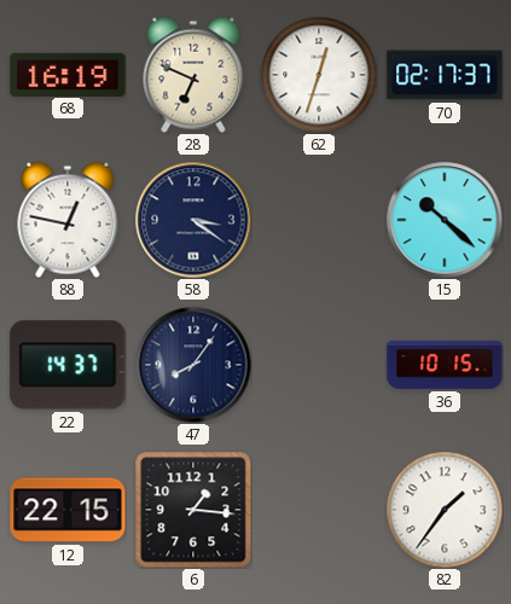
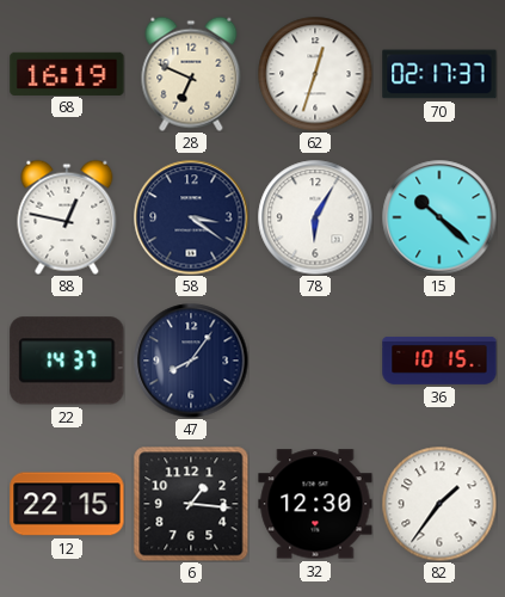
78: none -> 6:05 (315, 217)
32: none -> 12:30 (315, 504)
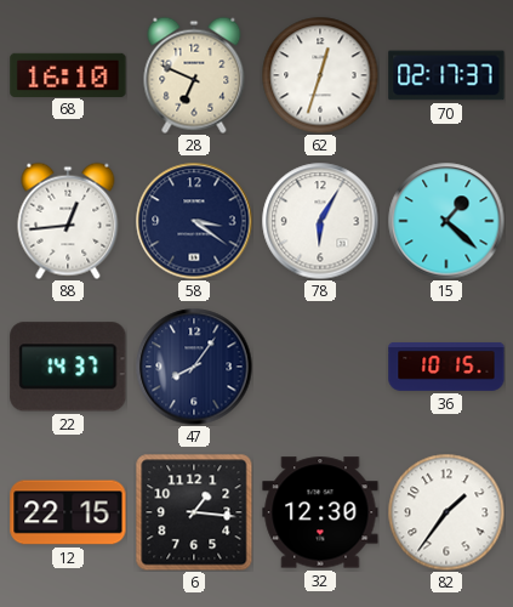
68: 16:19 -> 16:10 (68, 74)
88: 12:47 -> 12:44 (68, 221)
15: 10:22 -> 1:22 (446, 221)
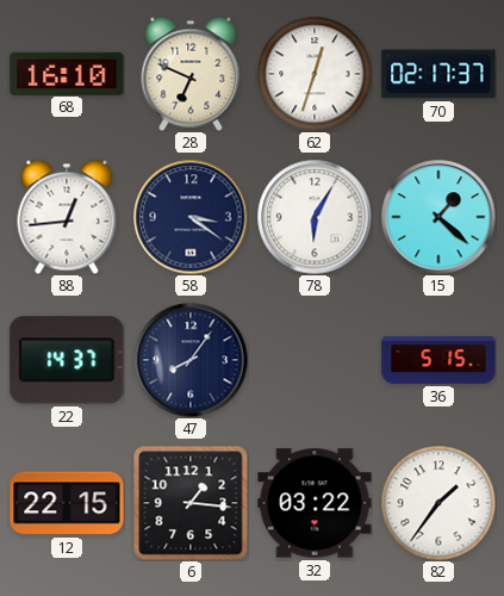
36: 10:15 -> 5:15 (438, 360)
32: 12:30 -> 03:22 (315, 503)
